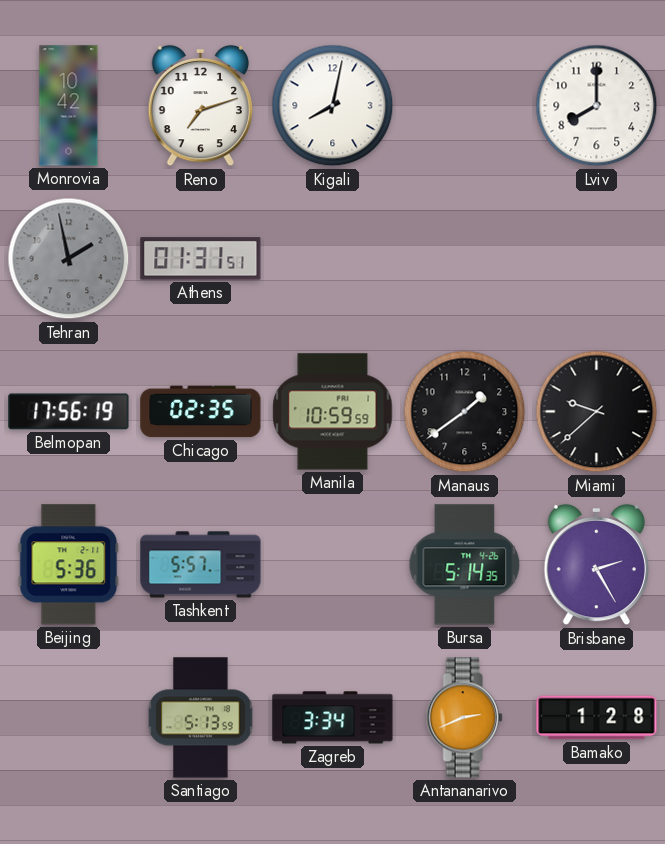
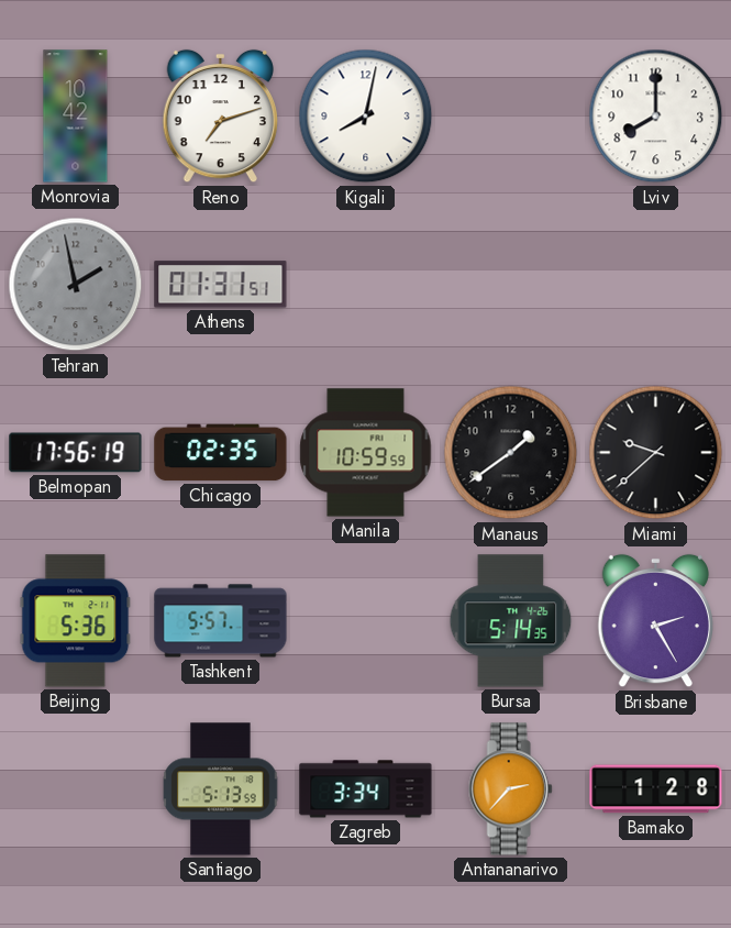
Antananarivo: 2:41 -> 2:37 (510, 789)
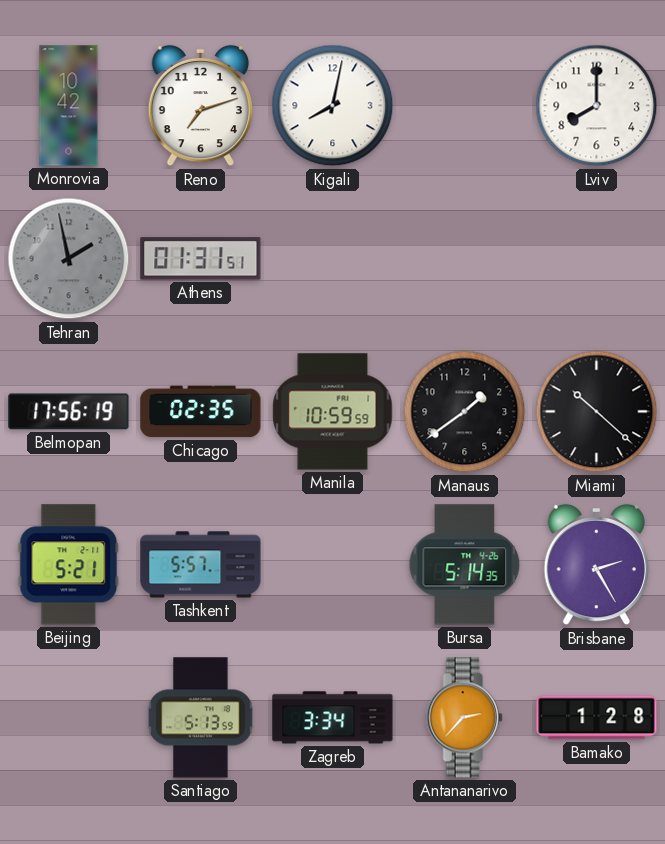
Miami: 9:38 -> 10:22 (597, 412)
Beijing: 5:36 -> 5:21 (69, 565)
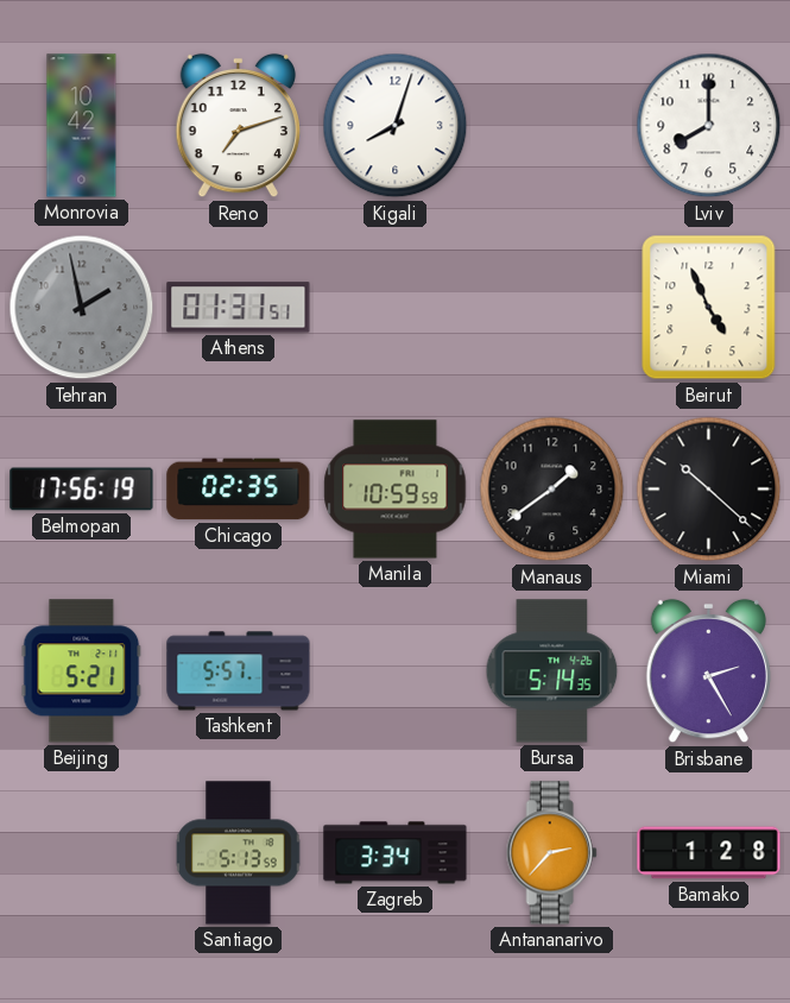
Kigali: 8:02 -> 8:03 (396, 126)
Beirut: none -> 4:56 (709, 308)
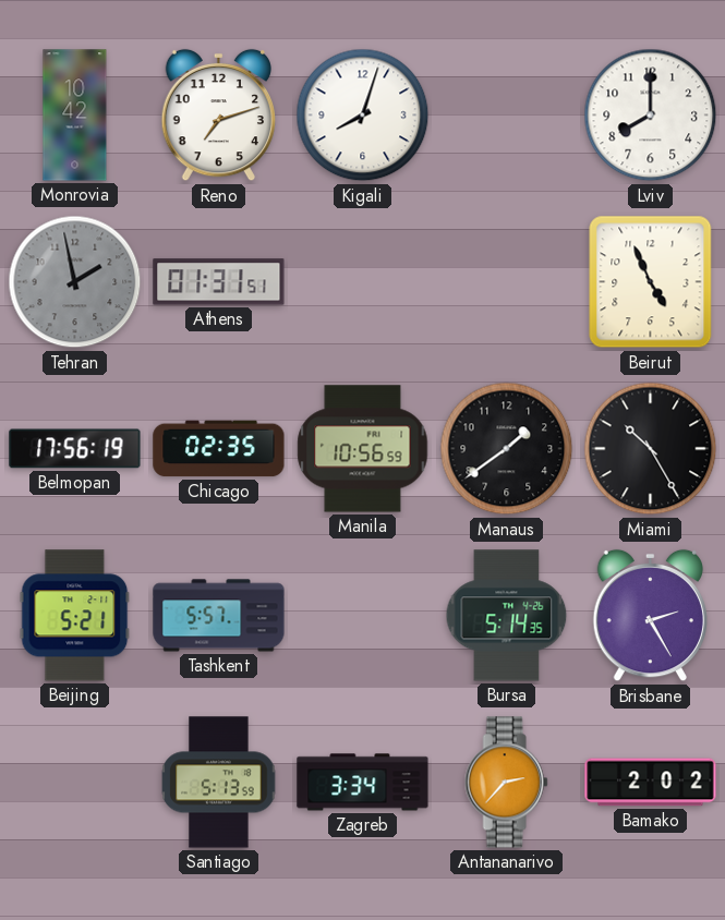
Manila: 10:59 -> 10:56 (363, 449)
Miami: 10:22 -> 10:25 (651, 449)
Bamako: 1:28 -> 2:02 (651, 783)
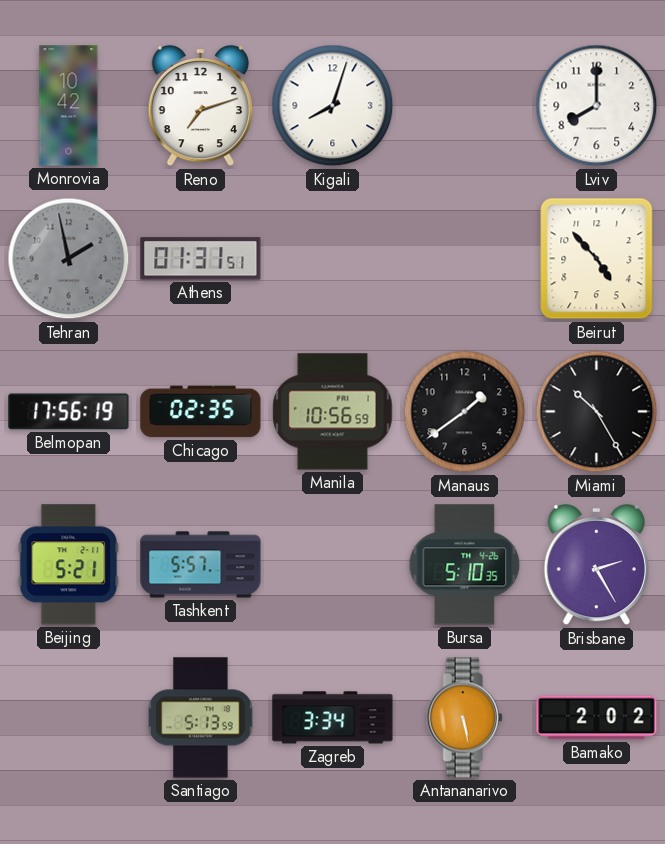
Beirut: 4:56 -> 4:53 (597, 259)
Bursa: 5:14 -> 5:10 (465, 565)
Antananarivo: 2:37 -> 5:28 (464, 718)
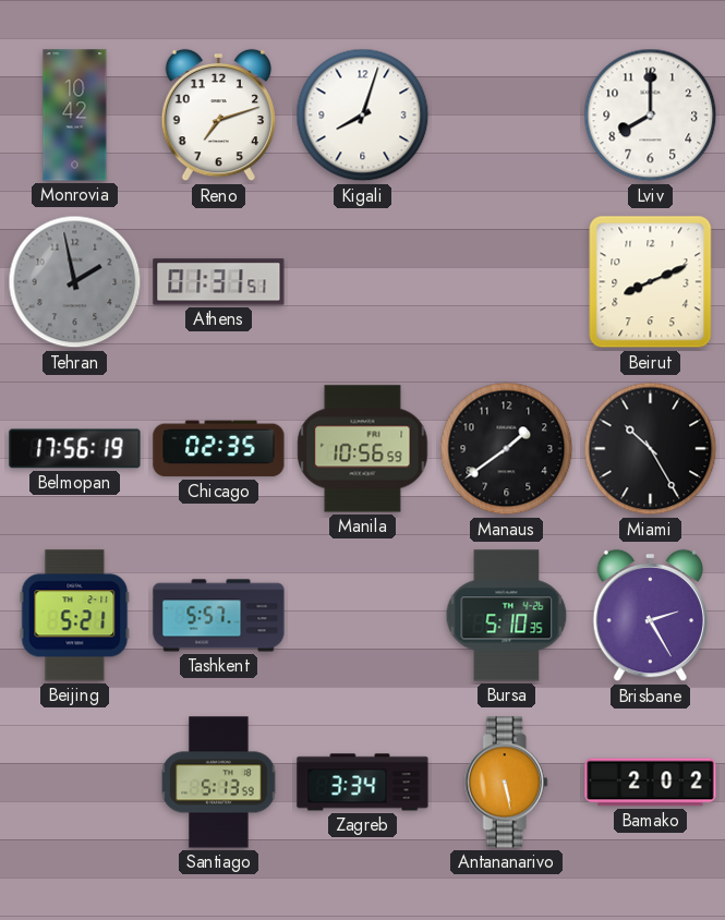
Beirut: 4:53 -> 8:11 (651, 282)
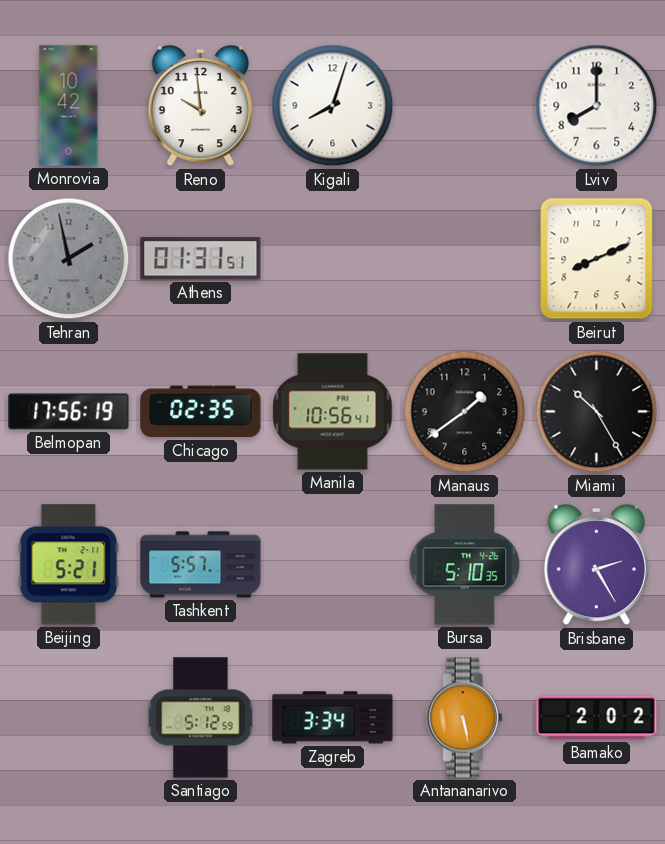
Reno: 7:12 -> 9:59 (200, 106)
Manila: 10:56:59 -> 10:56:41 (333, 412)
Santiago: 5:13 -> 5:12 (201, 718)
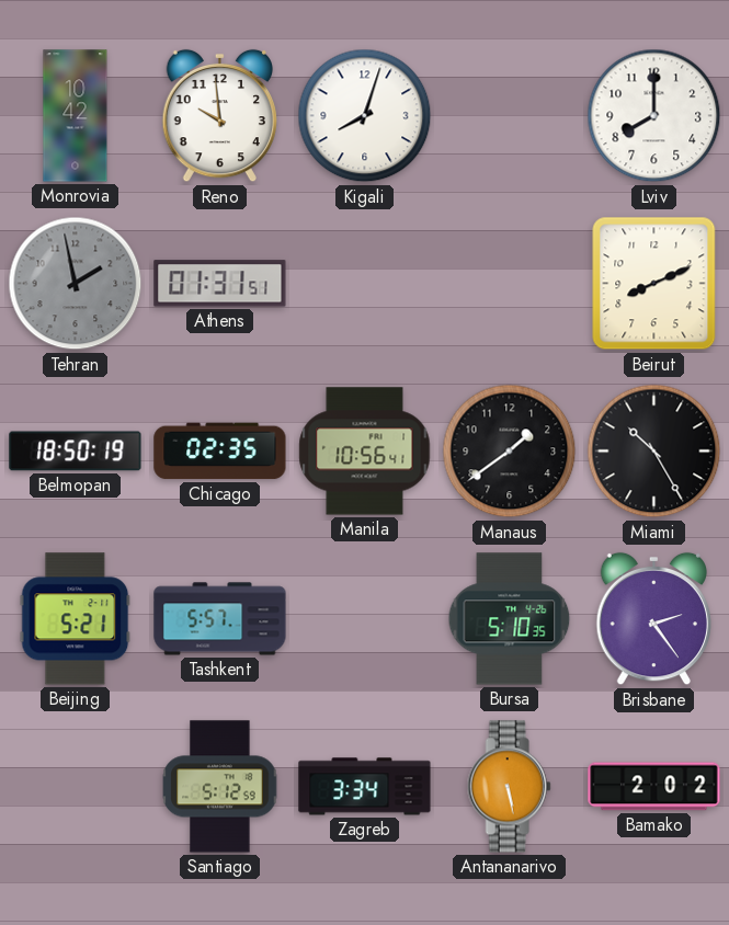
Belmopan: 17:56 -> 18:50 (76, 452)
Brisbane: 2:25 -> 2:24 (653, 619)
